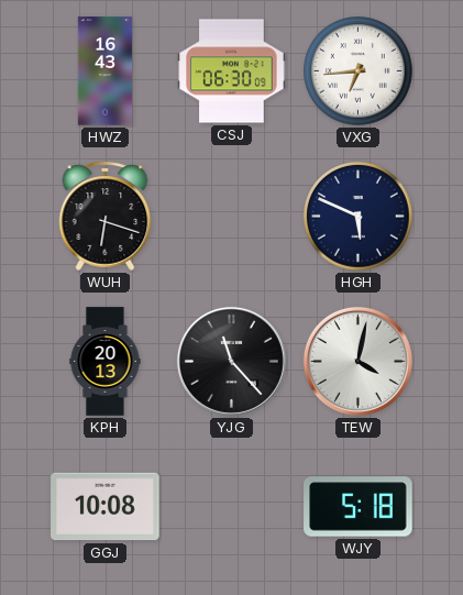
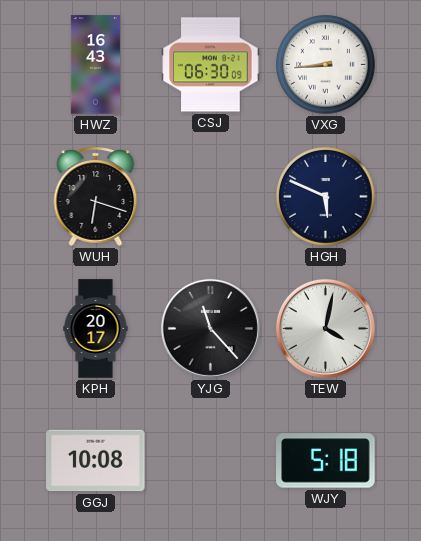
VXG: 6:44 -> 8:44 (326, 65)
KPH: 20:13 -> 20:17 (96, 329)
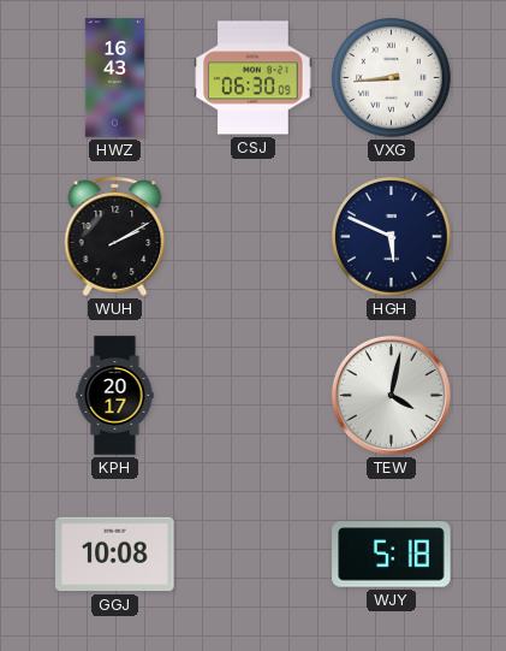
WUH: 6:18 -> 2:10 (115, 236)
YJG: 11:23 -> none (210, 328)
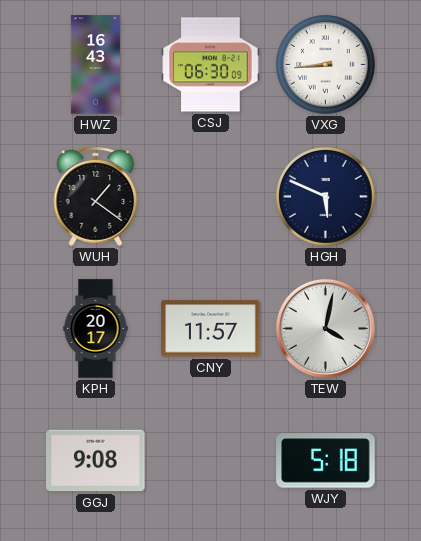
WUH: 2:10 -> 1:21 (96, 196)
CNY: none -> 11:57 (211, 329)
GGJ: 10:08 -> 9:08 (96, 461)
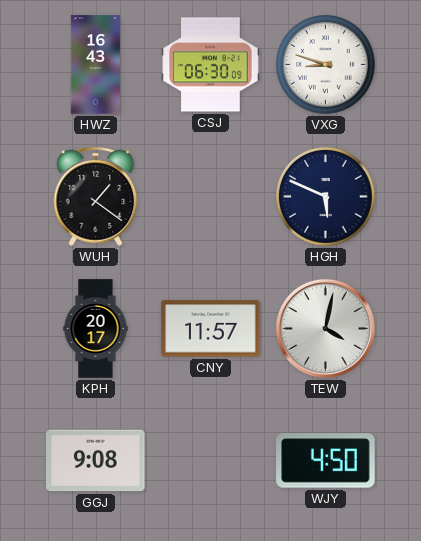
VXG: 8:44 -> 8:48 (326, 65)
WJY: 5:18 -> 4:50 (326, 461)
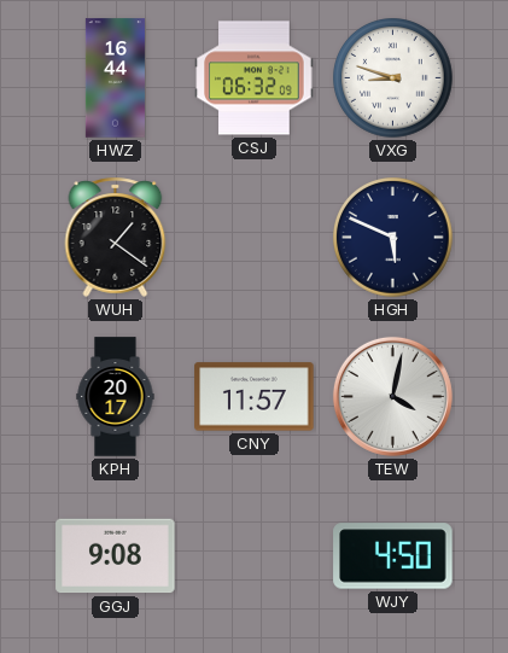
HWZ: 16:43 -> 16:44 (115, 78)
CSJ: 06:30 -> 06:32 (255, 78)
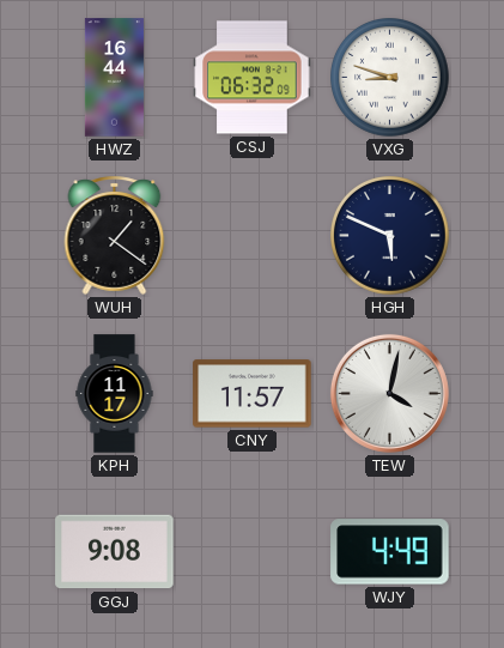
KPH: 20:17 -> 11:17 (115, 394)
WJY: 4:50 -> 4:49 (390, 552)
